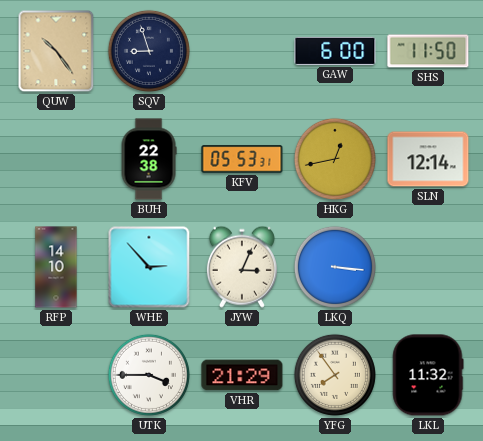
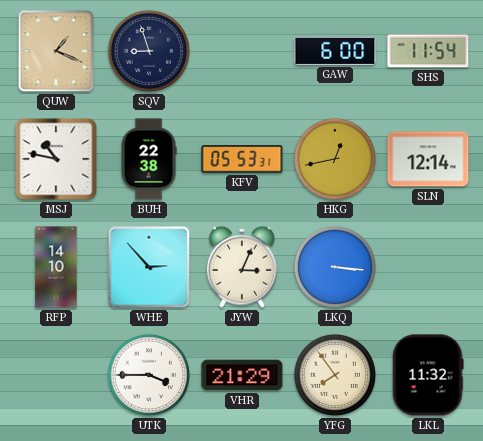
QUW: 10:24 -> 1:19 (56, 51)
SHS: 11:50 -> 11:54 (428, 51)
MSJ: none -> 10:47 (56, 159)
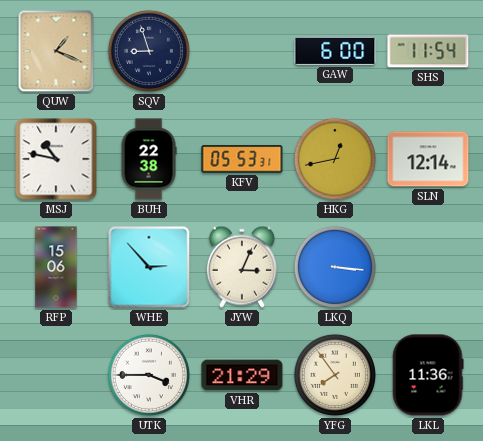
RFP: 14:10 -> 15:06 (56, 267)
LKL: 11:32 -> 11:36 (428, 375)
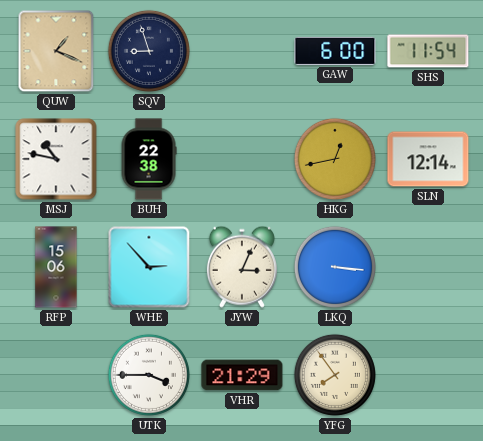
KFV: 05:53 -> none (242, 159)
LKL: 11:36 -> none (428, 375)
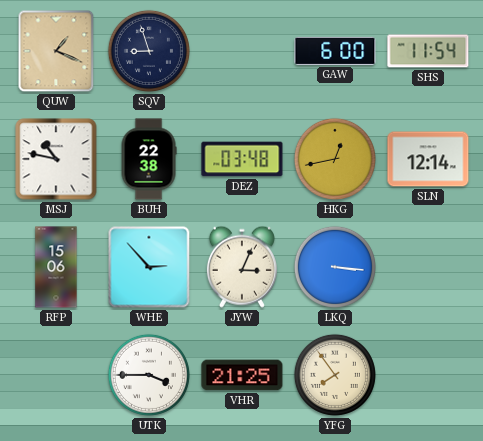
DEZ: none -> 03:48 (242, 159)
VHR: 21:29 -> 21:25 (242, 375)
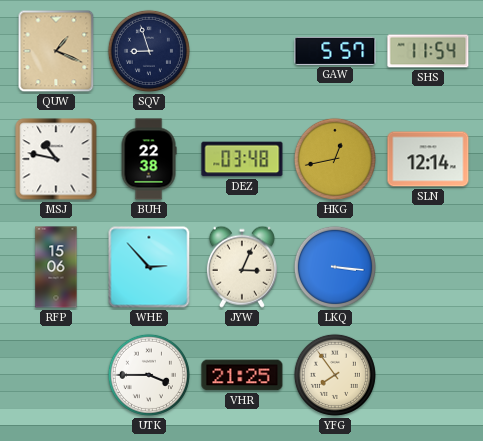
GAW: 6:00 -> 5:57 (335, 51)
